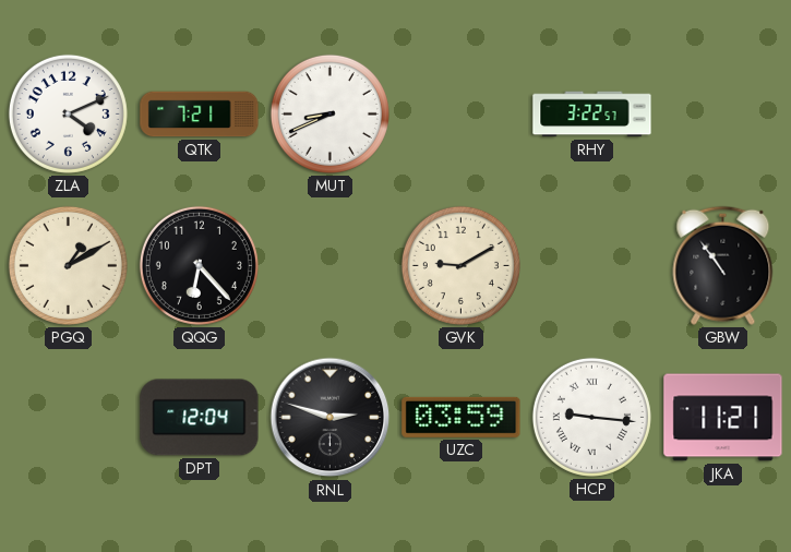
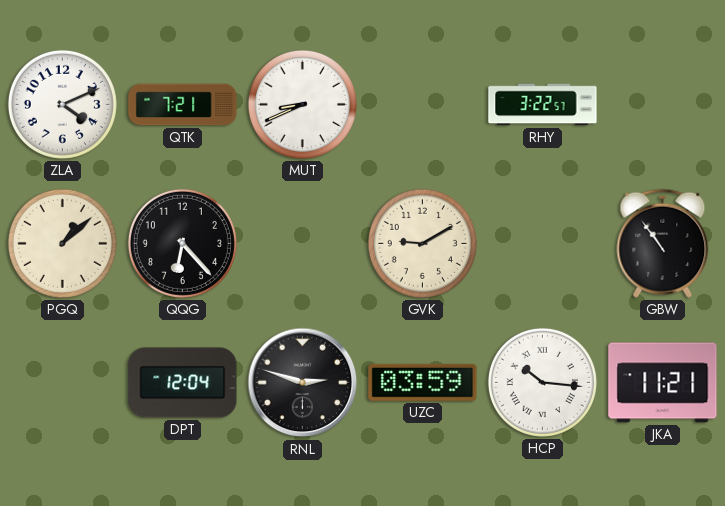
PGQ: 1:10 -> 1:08 (62, 243)
HCP: 9:16 -> 10:16 (542, 382)
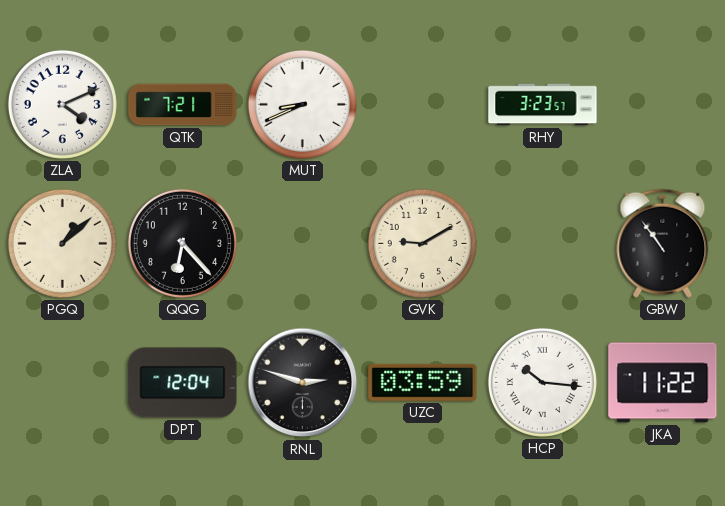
RHY: 3:22 -> 3:23 (543, 105)
JKA: 11:21 -> 11:22 (663, 383)
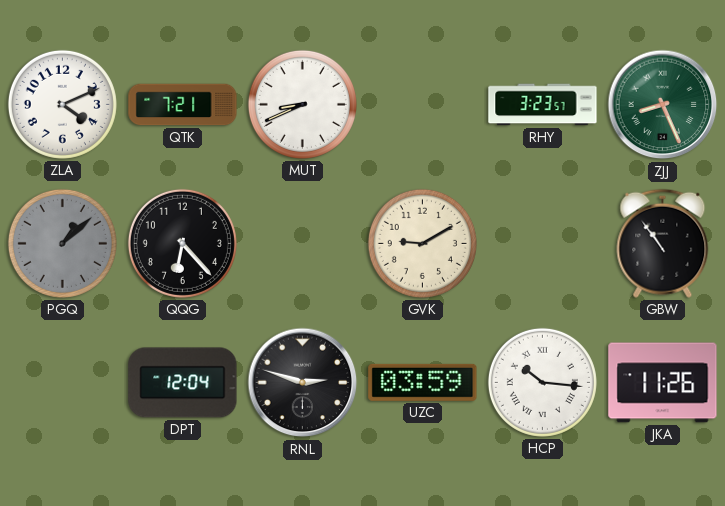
ZJJ: none -> 8:26 (663, 105)
PGQ dial: cream -> grey (62, 243)
JKA: 11:22 -> 11:26 (663, 383)
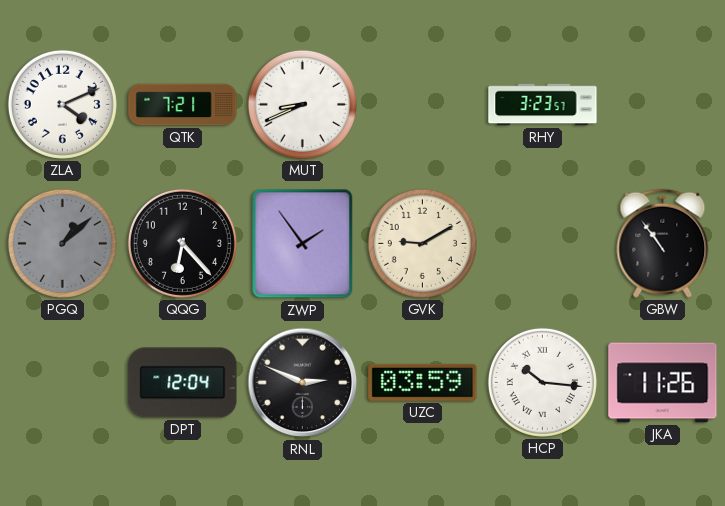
ZJJ: 8:26 -> none (663, 105)
ZWP: none -> 1:54 (303, 244)
RNL: 2:48 -> 2:49 (303, 383)
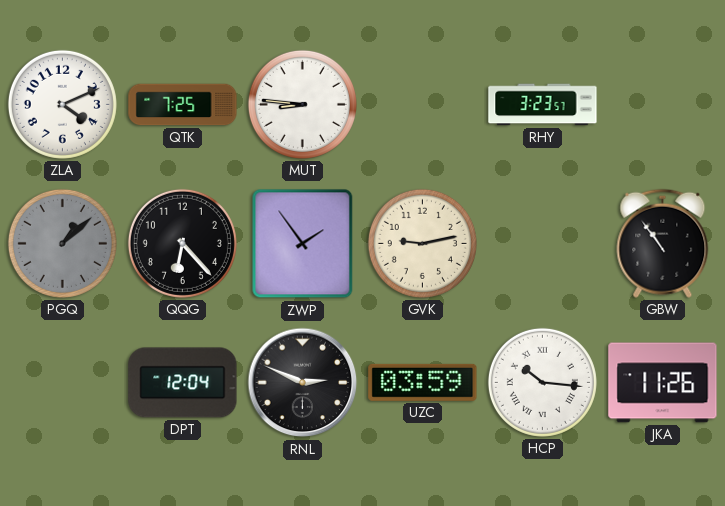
QTK: 7:21 -> 7:25 (183, 105)
MUT: 8:41 -> 8:46 (302, 104)
GVK: 9:10 -> 9:13 (422, 243)
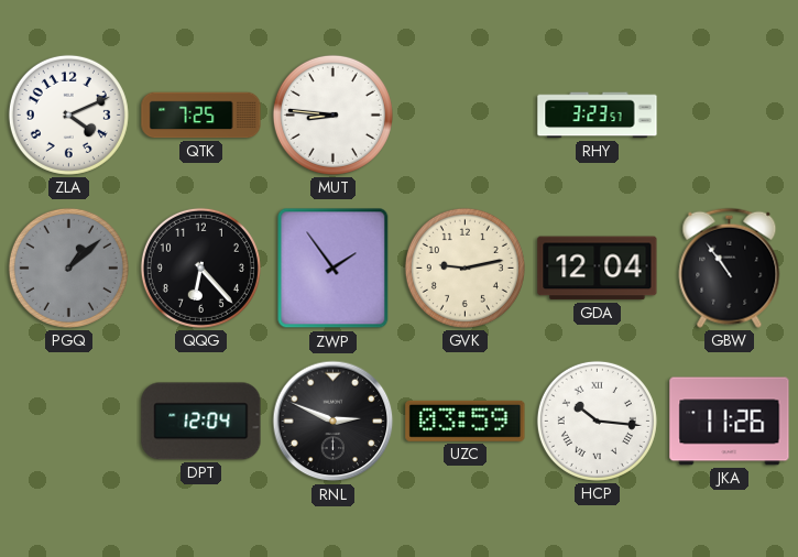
GDA: none -> 12:04 (598, 269)
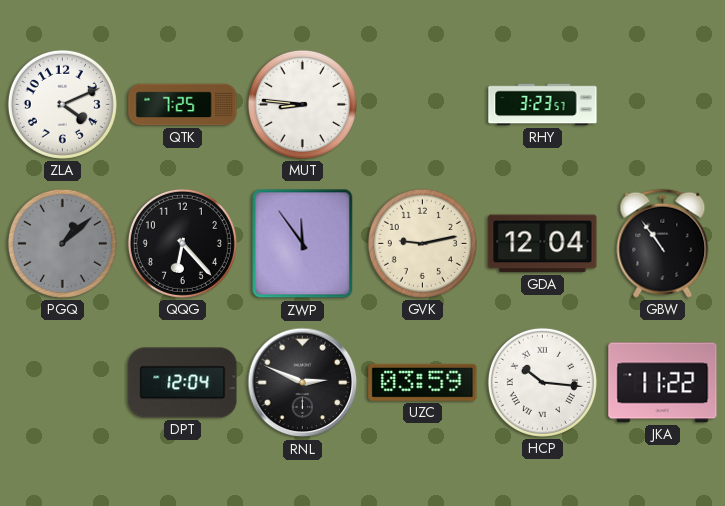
ZWP: 1:54 -> 11:54 (303, 244)
JKA: 11:26 -> 11:22 (663, 383)
